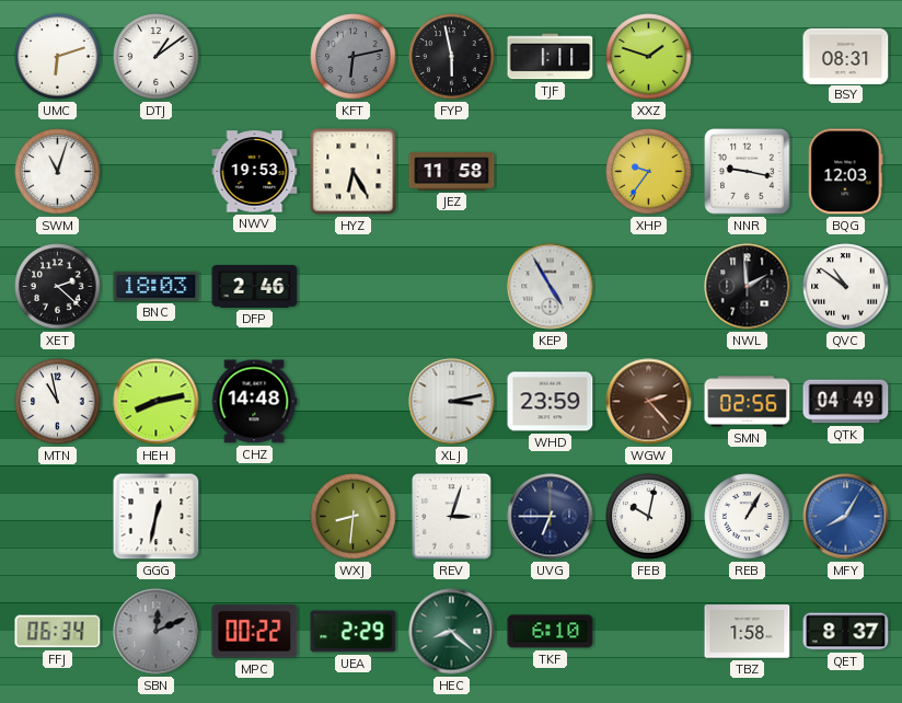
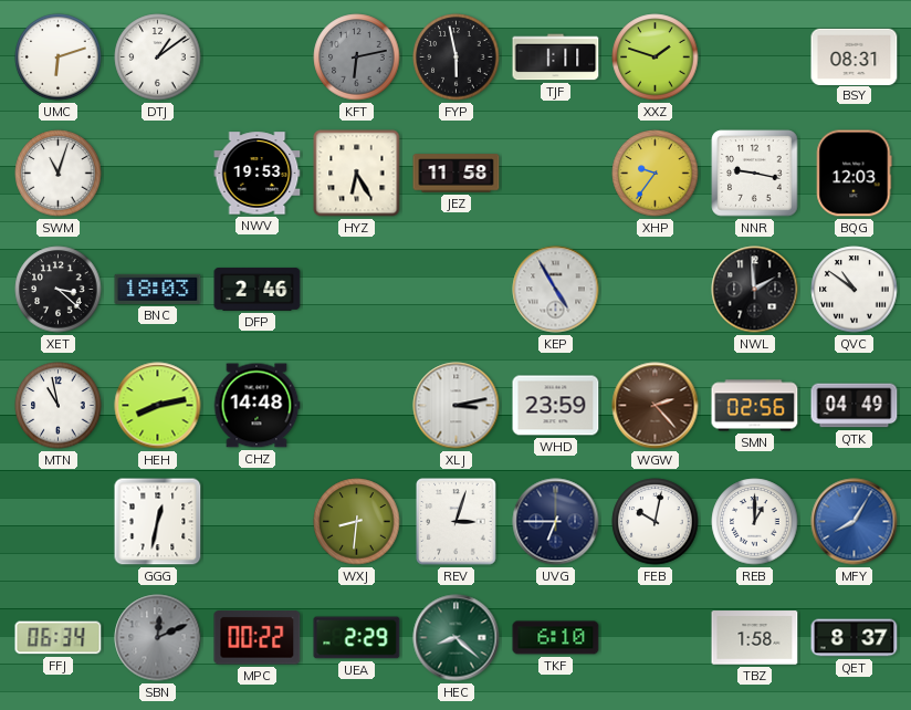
XET: 2:22 -> 3:22 (59, 290)
REB: 1:05 -> 1:00 (755, 522)
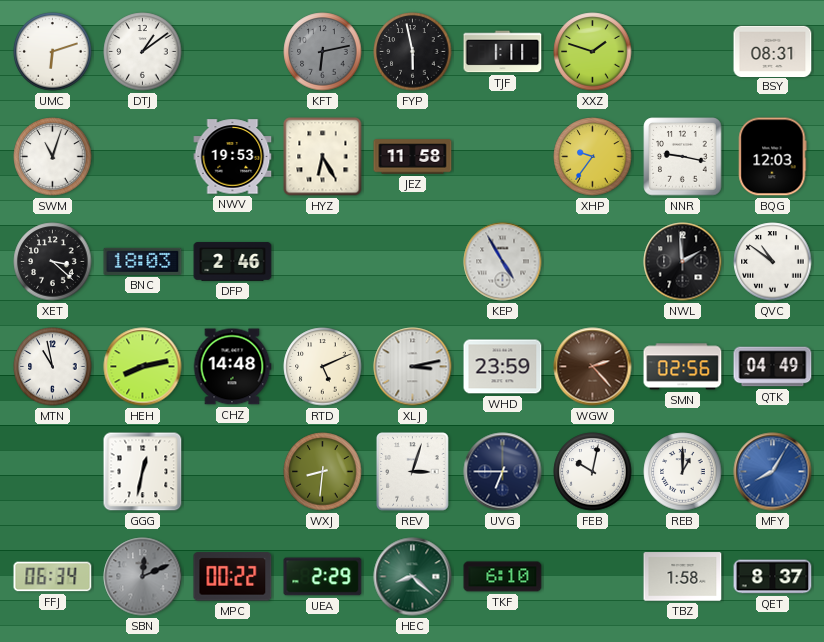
RTD: none -> 5:11 (323, 367)
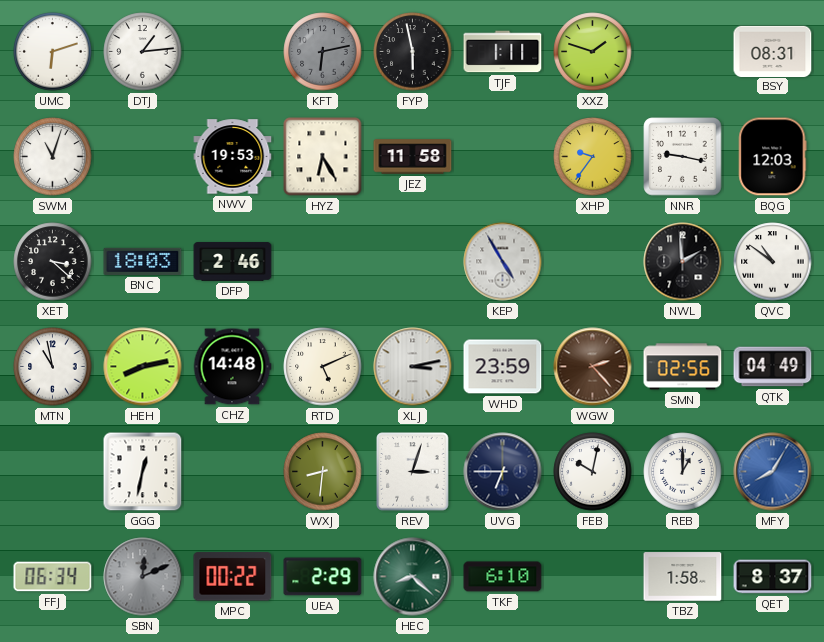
DTJ: 1:09 -> 1:14 (143, 52)
